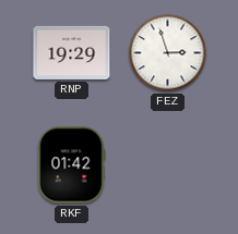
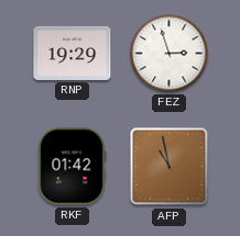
AFP: none -> 10:58 (170, 167)
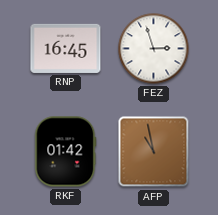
RNP: 19:29 -> 16:45 (66, 48)
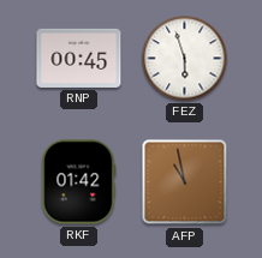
RNP: 16:45 -> 00:45 (79, 58)
FEZ: 2:57 -> 5:57 (185, 59)
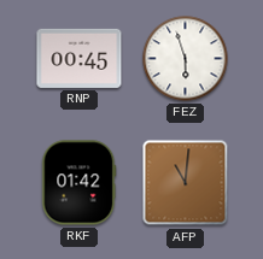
AFP: 10:58 -> 11:01 (186, 183)
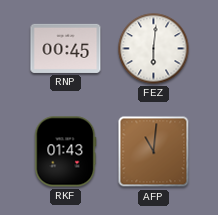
FEZ: 5:57 -> 6:01 (154, 49)
RKF: 01:42 -> 01:43 (65, 152)
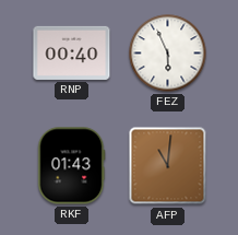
RNP: 00:45 -> 00:40 (72, 52)
FEZ: 6:01 -> 5:56 (168, 54)
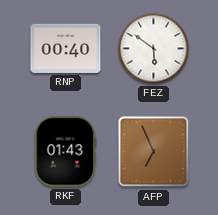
FEZ: 5:56 -> 5:51 (154, 49)
AFP: 11:01 -> 6:56 (154, 152)
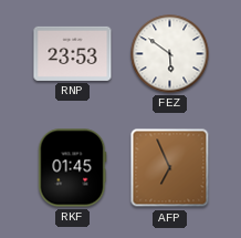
RNP: 00:40 -> 23:53 (73, 53)
RKF: 01:43 -> 01:45 (72, 168)
